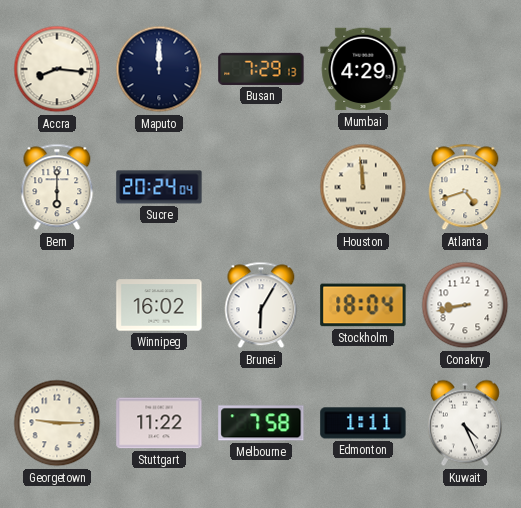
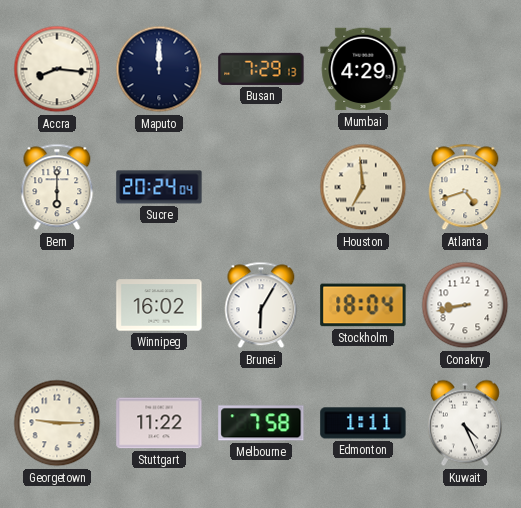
Houston: 11:59 -> 6:59 (363, 187)
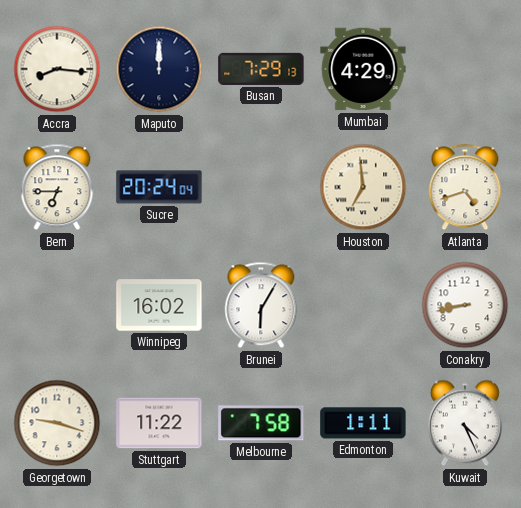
Bern: 6:00 -> 6:45 (57, 187)
Stockholm: 18:04 -> none (363, 305)
Georgetown: 9:15 -> 9:18 (57, 423)
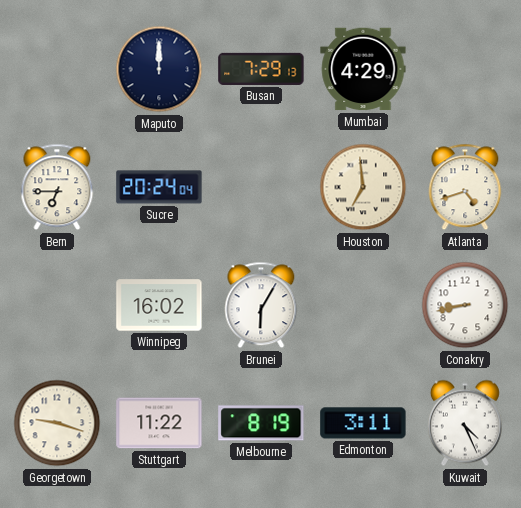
Accra: 8:16 -> none (57, 69)
Melbourne: 7:58 -> 8:19 (261, 423)
Edmonton: 1:11 -> 3:11 (363, 423)
